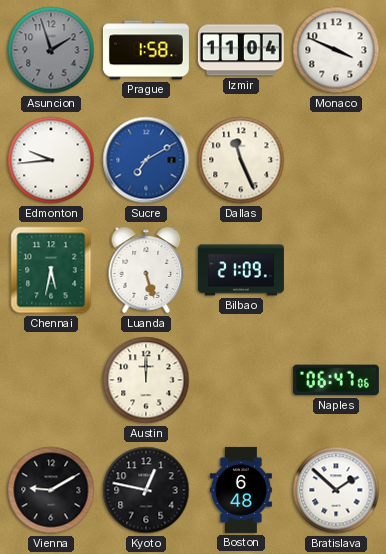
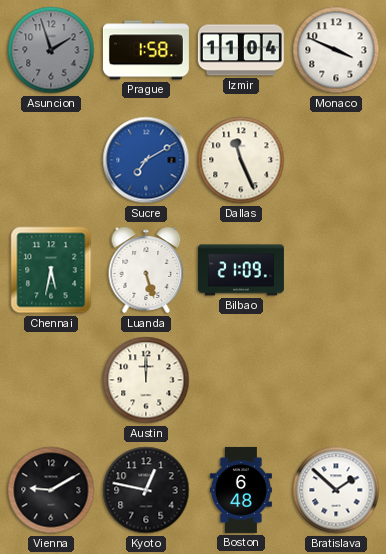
Edmonton: 9:44 -> none (51, 160)
Naples: 06:47 -> none (336, 380)
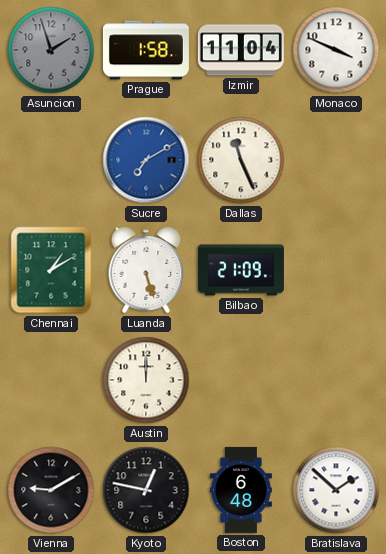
Chennai: 5:32 -> 1:10 (51, 270)
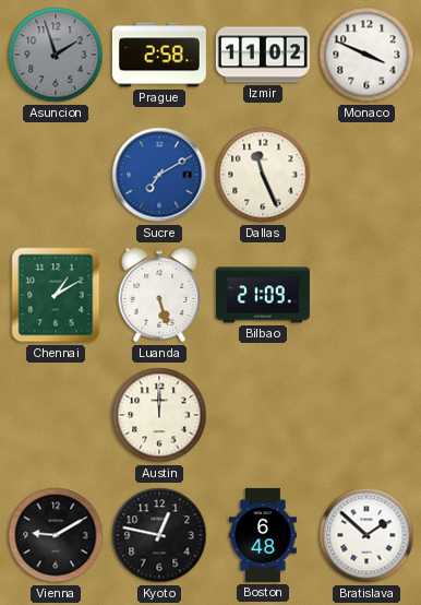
Prague: 1:58 -> 2:58 (159, 55)
Izmir: 11:04 -> 11:02 (263, 55)
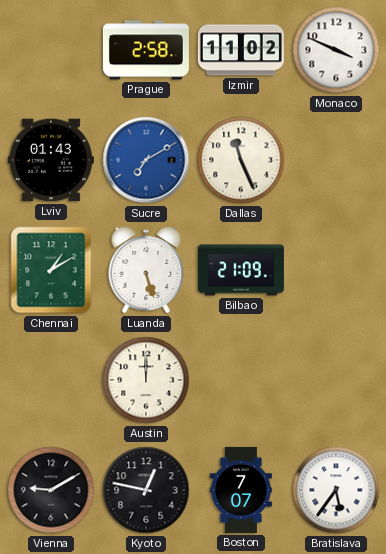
Asuncion: 1:57 -> none (56, 55)
Lviv: none -> 01:43 (51, 160)
Boston: 6:48 -> 7:07 (241, 490)
Bratislava: 1:52 -> 5:36 (336, 490)
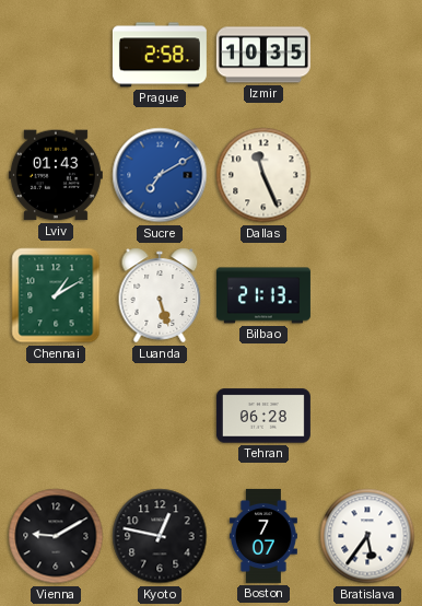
Izmir: 11:02 -> 10:35 (263, 55)
Monaco: 3:49 -> none (336, 50)
Bilbao: 21:09 -> 21:13 (263, 295)
Austin: 12:00 -> none (146, 380)
Tehran: none -> 06:28 (263, 416)
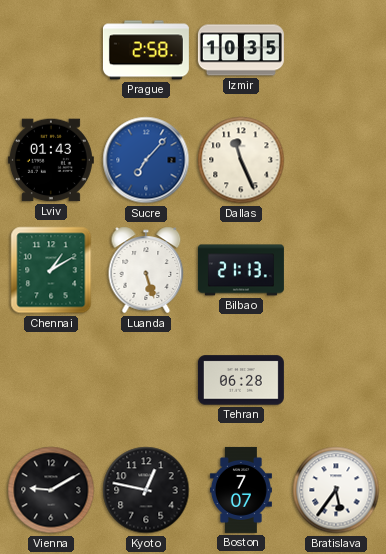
Sucre: 7:10 -> 7:07 (146, 160)
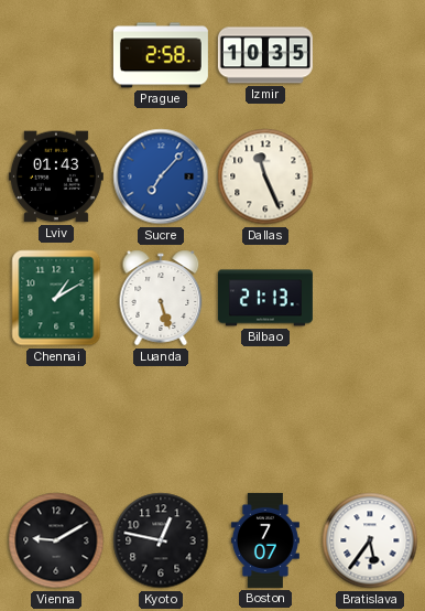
Tehran: 06:28 -> none (241, 380)
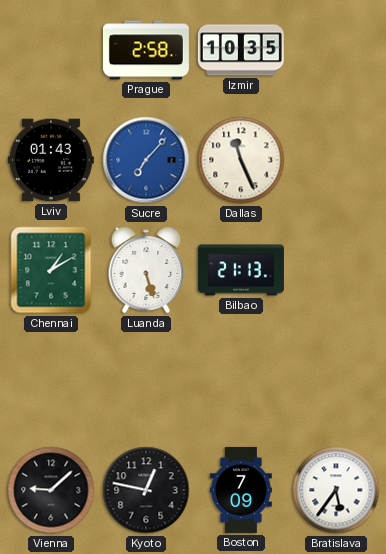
Vienna: 9:10 -> 9:08 (51, 490)
Boston: 7:07 -> 7:09 (241, 490)
